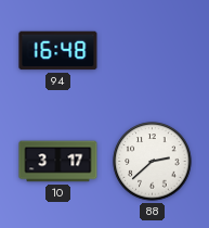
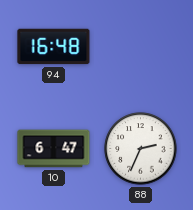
10: 3:17 -> 6:47 (54, 149)
88: 2:38 -> 2:34 (141, 149)
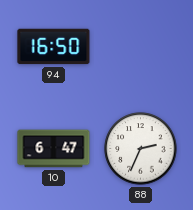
94: 16:48 -> 16:50 (54, 47)
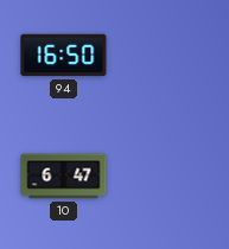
88: 2:34 -> none (141, 149)
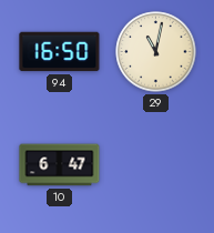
29: none -> 11:02 (156, 52)
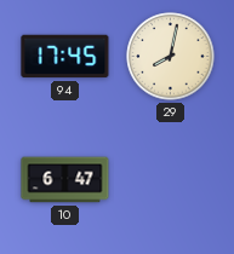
94: 16:50 -> 17:45 (65, 57)
29: 11:02 -> 8:02 (171, 57)
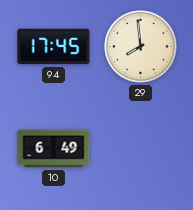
29: 8:02 -> 7:59 (141, 47)
10: 6:47 -> 6:49 (54, 149)
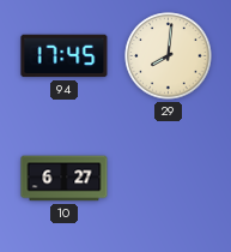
29: 7:59 -> 8:01 (169, 56)
10: 6:49 -> 6:27 (65, 179)
